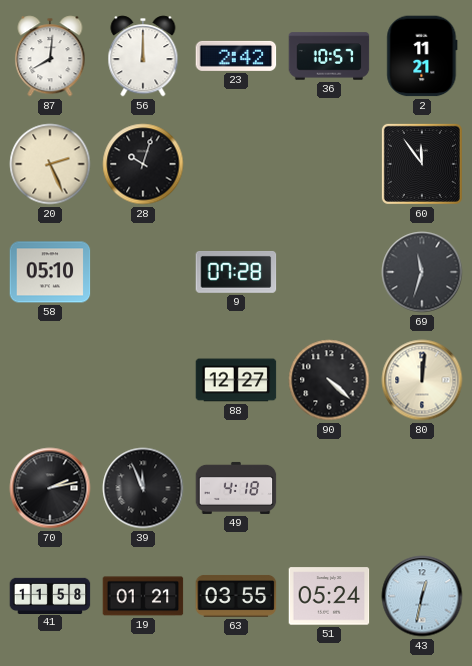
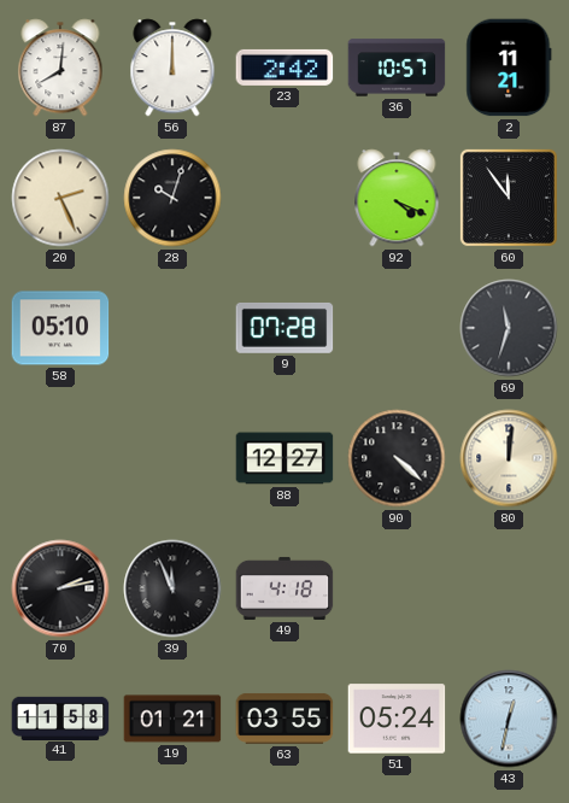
92: none -> 4:19 (397, 198)
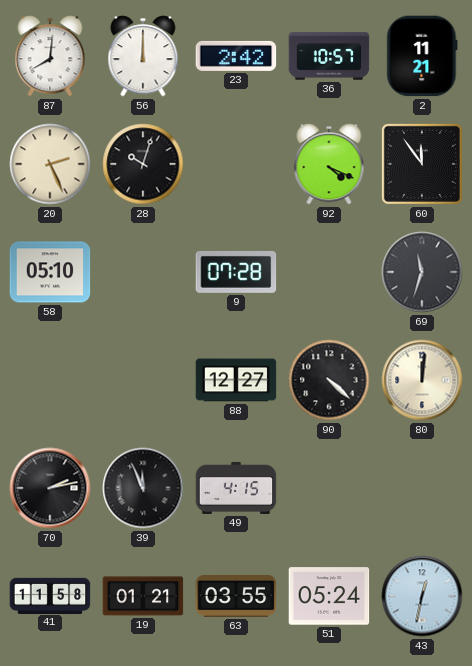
49: 4:18 -> 4:15 (236, 488)
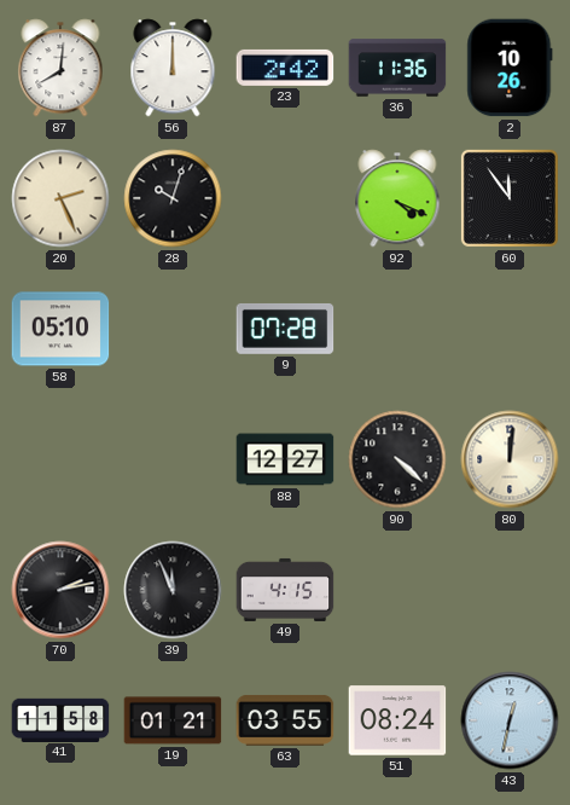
36: 10:57 -> 11:36 (397, 68)
2: 11:21 -> 10:26 (510, 68)
69: 11:33 -> none (422, 272)
51: 05:24 -> 08:24 (397, 720)
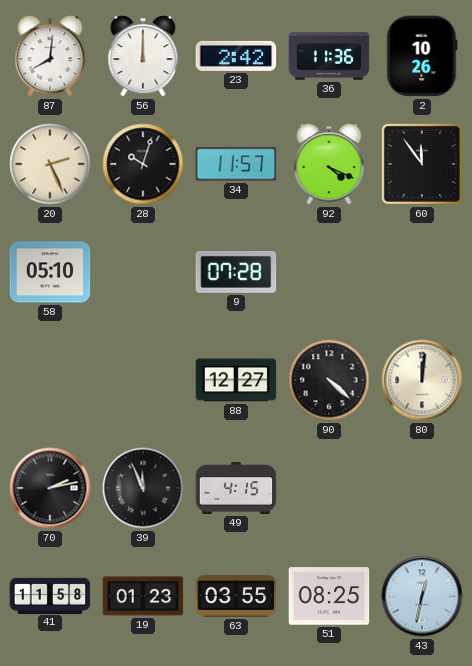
34: none -> 11:57 (236, 164)
19: 01:21 -> 01:23 (143, 596)
51: 08:24 -> 08:25 (329, 596)
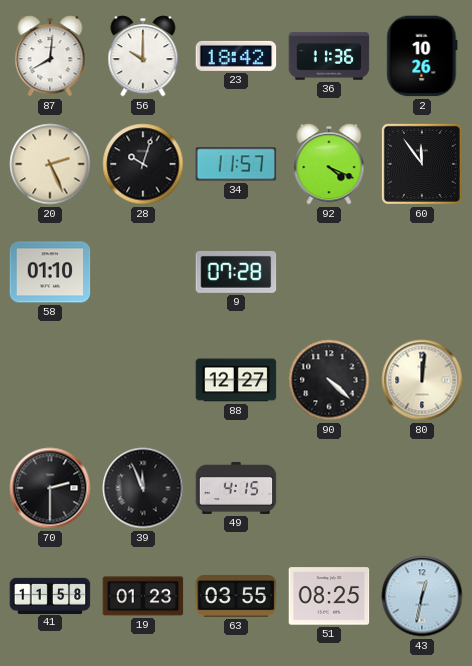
56: 12:00 -> 10:00 (143, 56)
23: 2:42 -> 18:42 (236, 56)
58: 05:10 -> 01:10 (50, 272)
70: 2:13 -> 2:30 (50, 488)
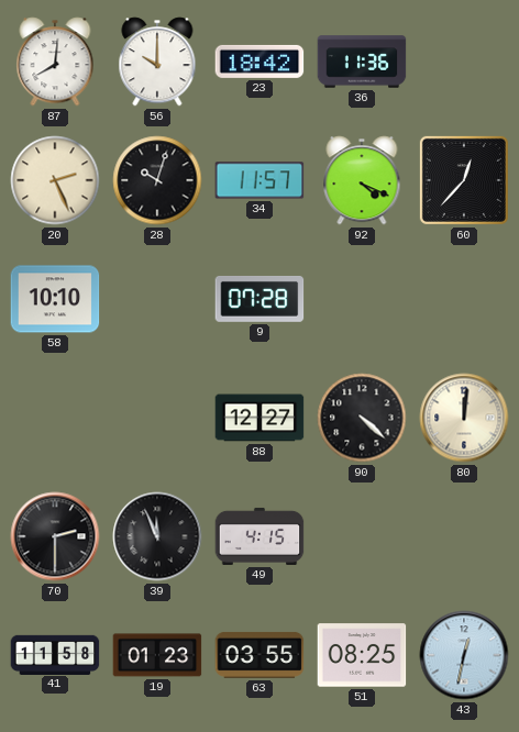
2: 10:26 -> none (422, 56)
60: 11:54 -> 12:37 (464, 180)
58: 01:10 -> 10:10 (55, 299)
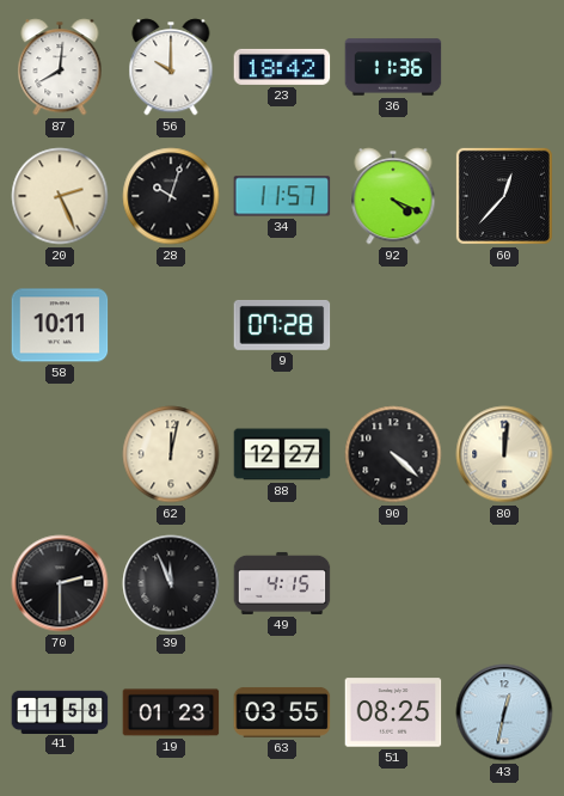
58: 10:10 -> 10:11 (60, 325)
62: none -> 12:02 (171, 454)
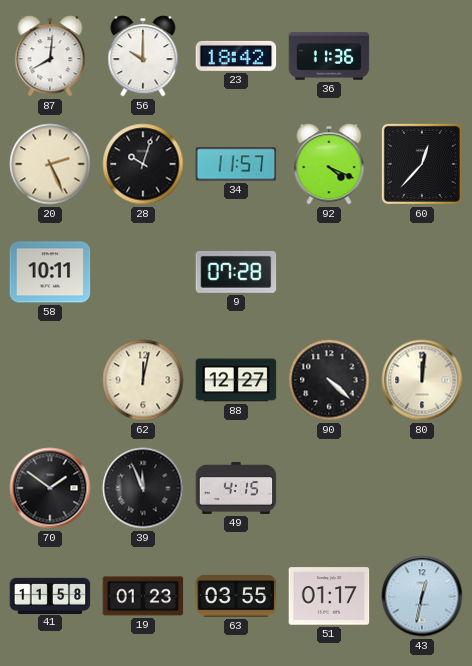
70: 2:30 -> 1:51 (50, 488)
51: 08:25 -> 01:17 (329, 596)
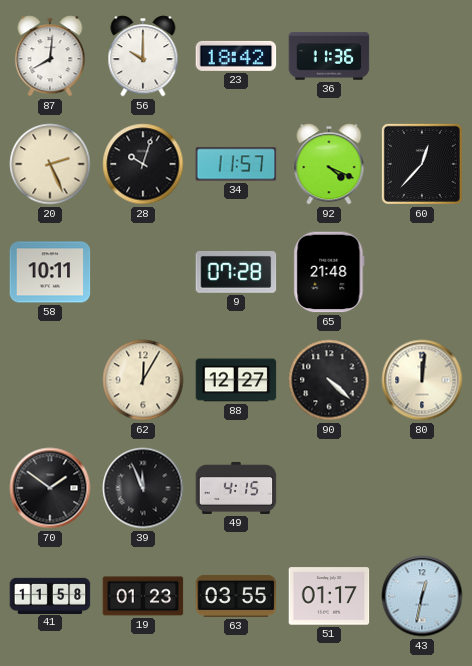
65: none -> 21:48 (329, 272)
62: 12:02 -> 12:05 (143, 380)
